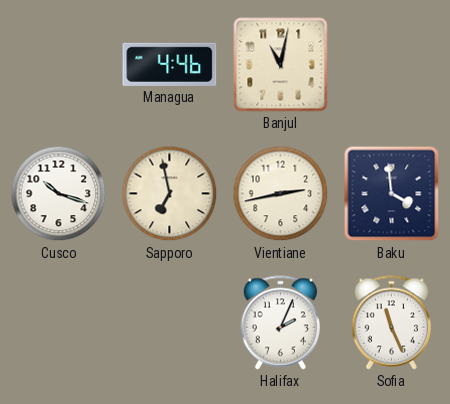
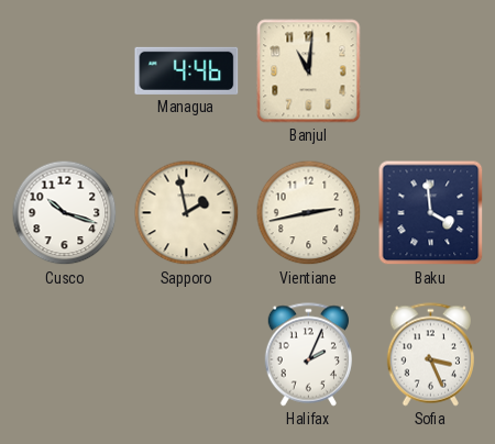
Banjul: 11:02 -> 11:01 (309, 71)
Sapporo: 6:58 -> 1:58 (187, 213)
Sofia: 11:26 -> 3:26 (430, 355)
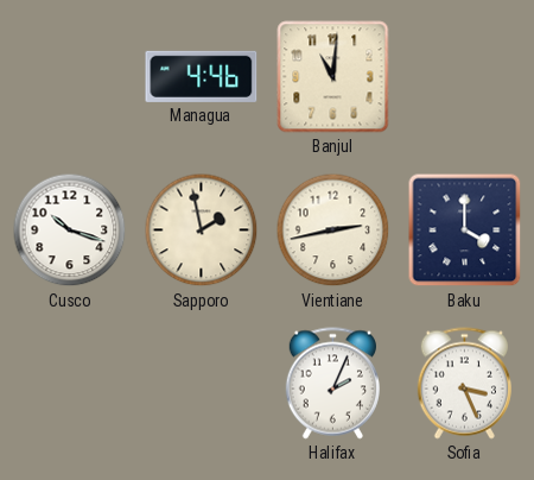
Baku: 3:59 -> 4:00 (465, 230)
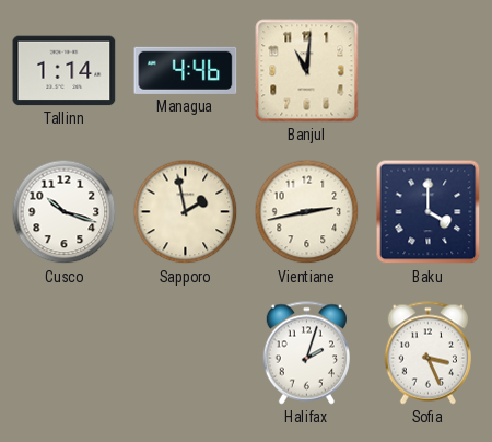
Tallinn: none -> 1:14 (65, 71)
Halifax: 2:04 -> 2:03 (306, 353)
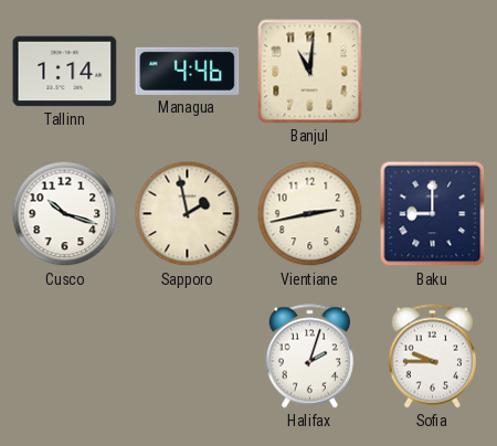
Baku: 4:00 -> 9:00 (433, 214)
Sofia: 3:26 -> 9:45 (432, 357)
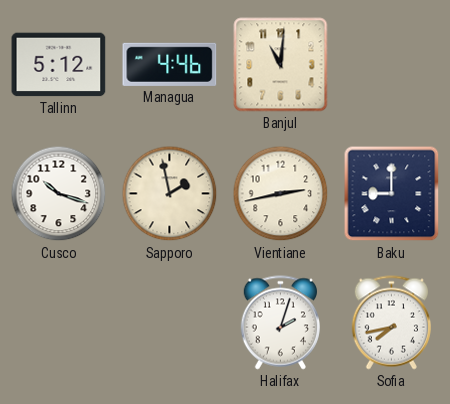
Tallinn: 1:14 -> 5:12 (59, 65)
Sofia: 9:45 -> 7:43 (391, 323)
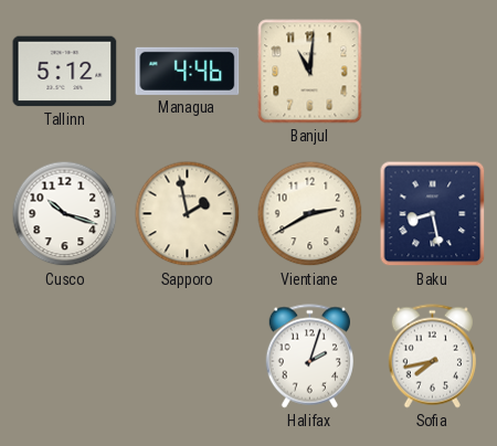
Vientiane: 2:43 -> 2:40 (310, 214)
Baku: 9:00 -> 8:28 (433, 214)
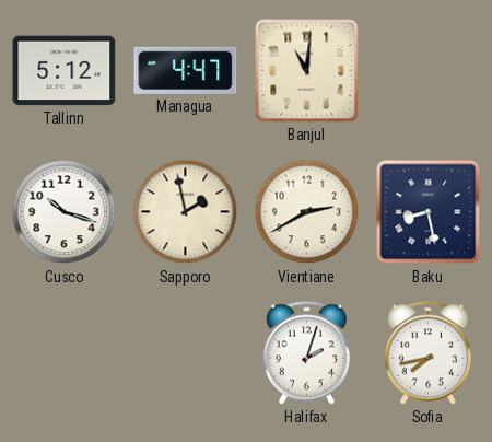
Managua: 4:46 -> 4:47 (186, 70)
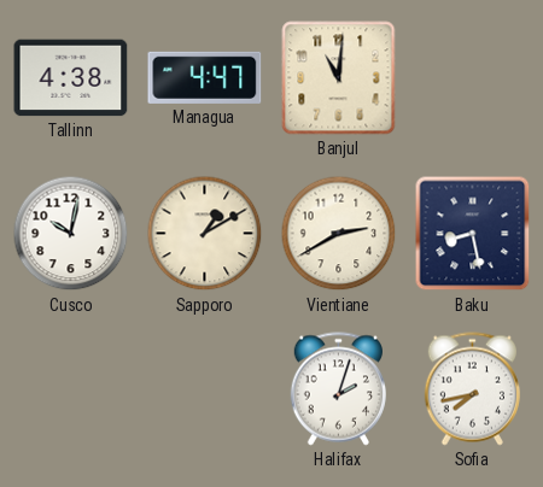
Tallinn: 5:12 -> 4:38 (71, 78)
Cusco: 10:18 -> 10:02 (71, 234)
Sapporo: 1:58 -> 1:10 (205, 234)
